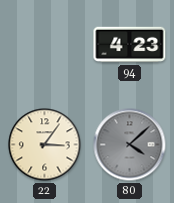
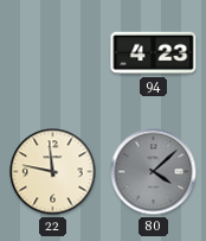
22: 3:06 -> 11:47 (53, 172)
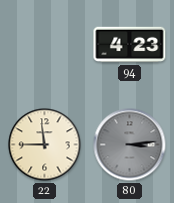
22: 11:47 -> 11:45 (45, 145)
80: 4:08 -> 3:14 (130, 145)
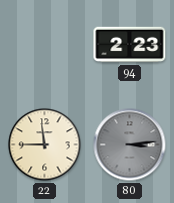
94: 4:23 -> 2:23 (130, 45)
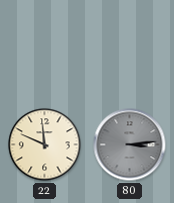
94: 2:23 -> none (130, 45)
22: 11:45 -> 11:49 (45, 145)
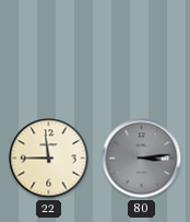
22: 11:49 -> 11:45 (49, 159)
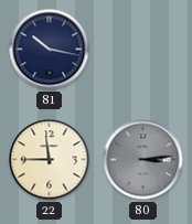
81: none -> 10:17 (50, 50)
